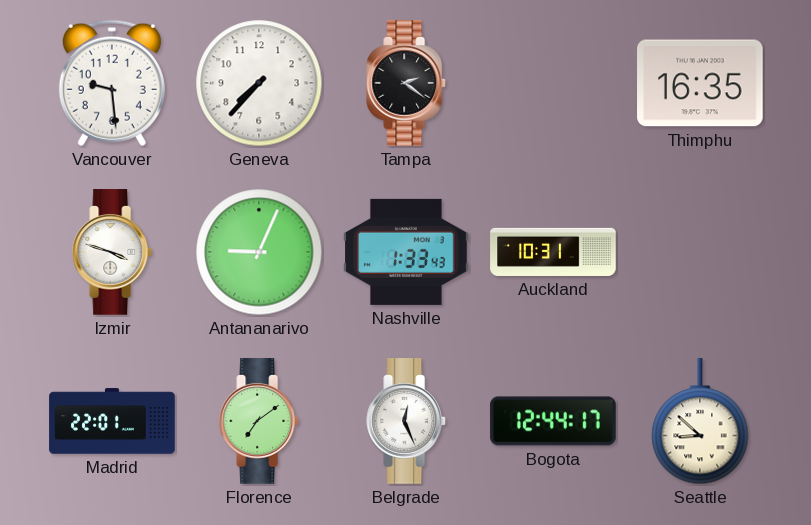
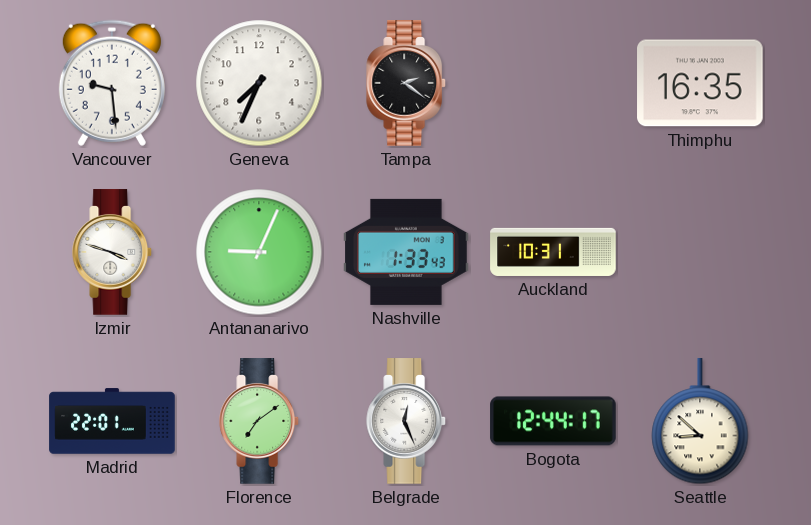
Geneva: 7:37 -> 7:34 (259, 83)
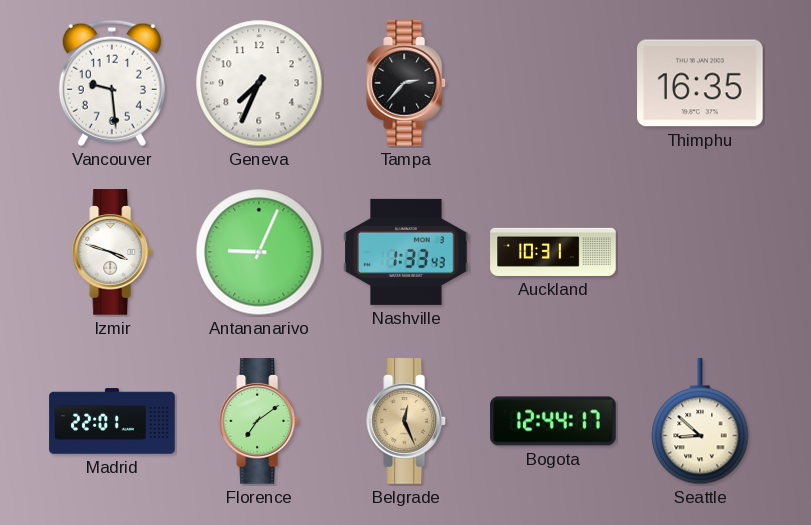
Tampa: 2:21 -> 2:37 (407, 83)
Belgrade dial: white -> champagne (407, 421)
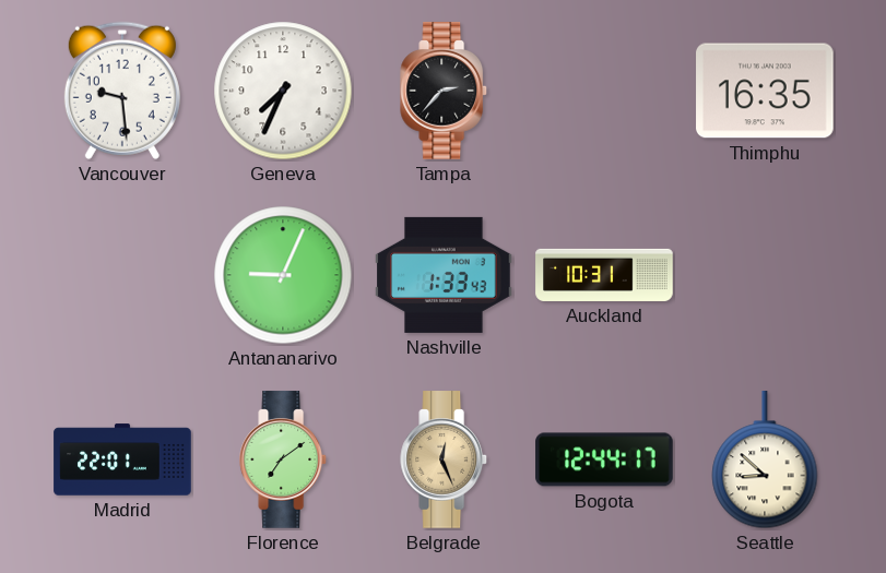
Izmir: 3:48 -> none (113, 252)
